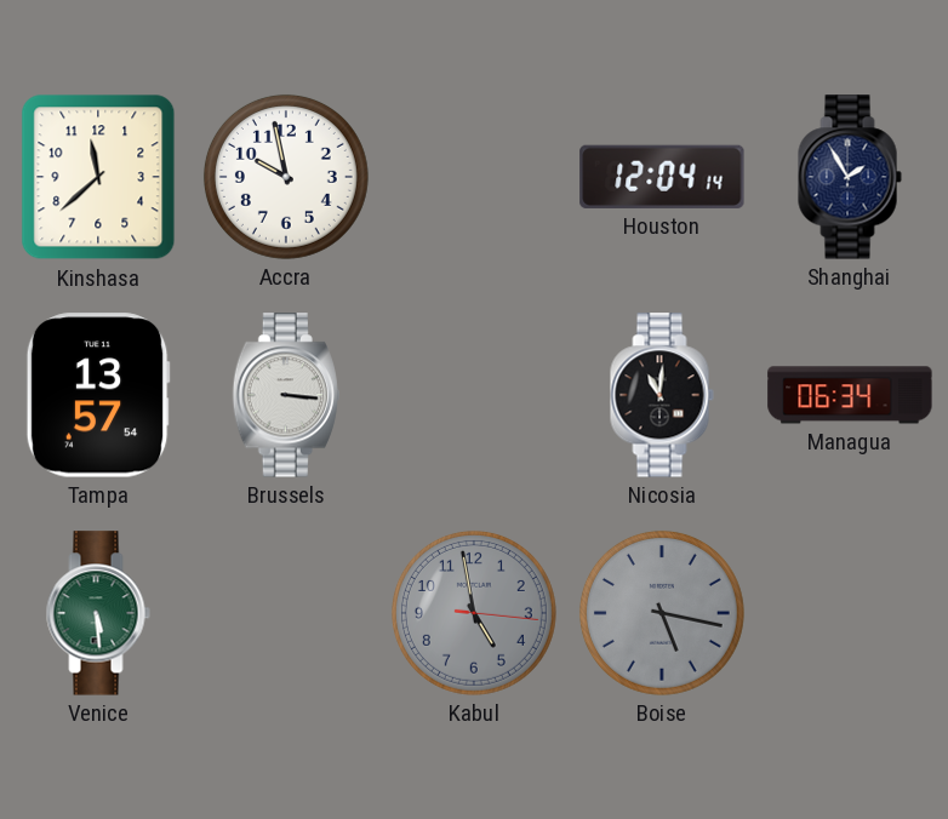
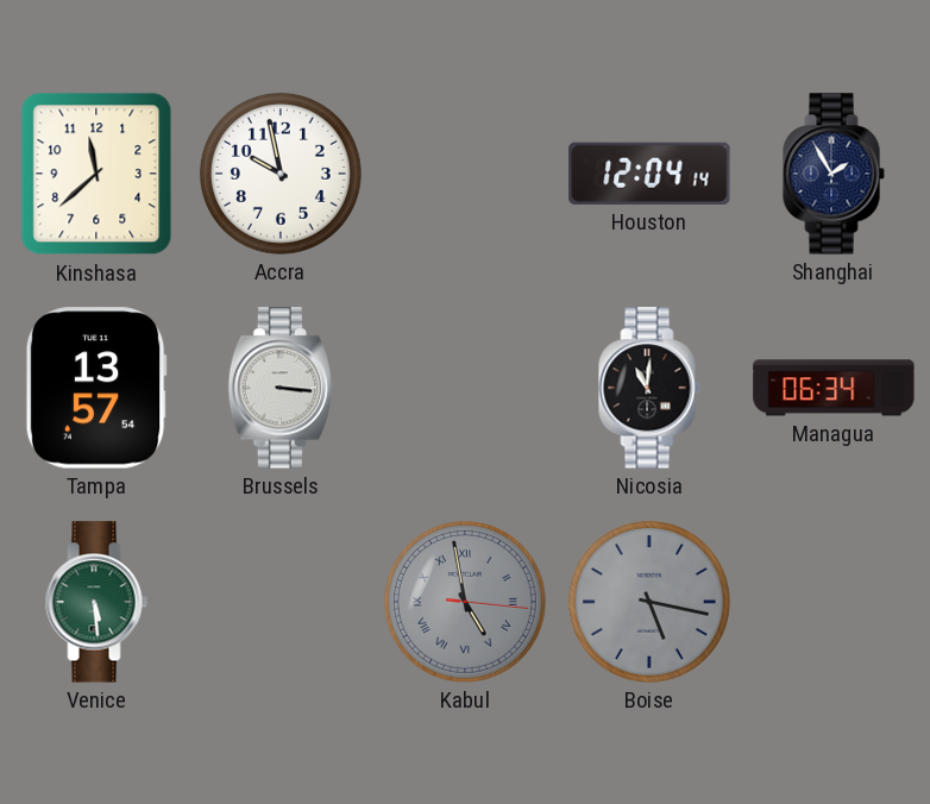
Kabul numerals: Arabic -> Roman (465, 602)
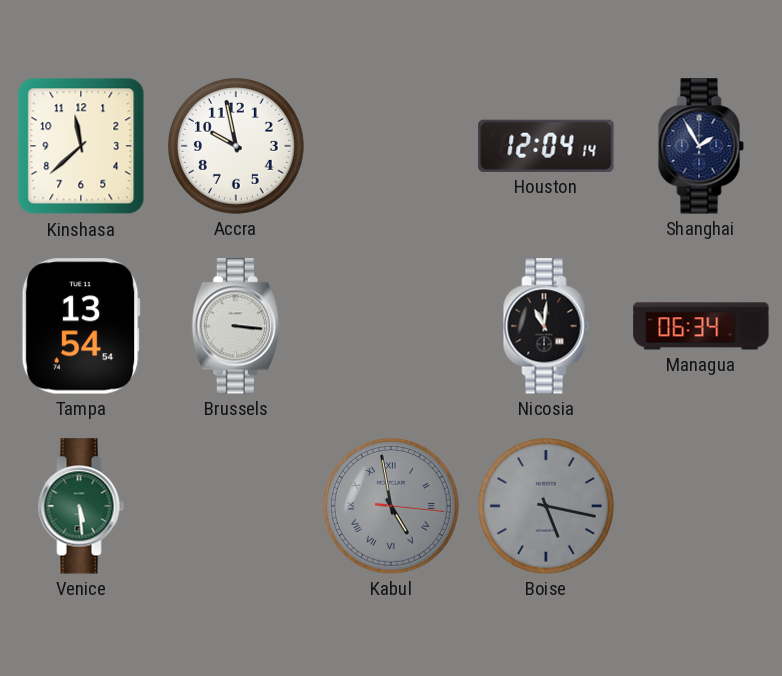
Tampa: 13:57 -> 13:54 (81, 326)
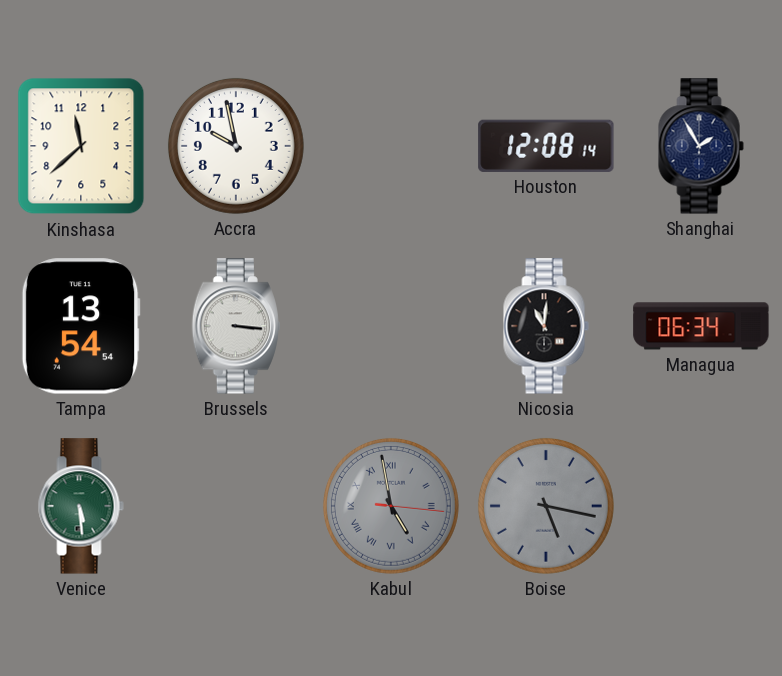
Houston: 12:04 -> 12:08 (546, 146)
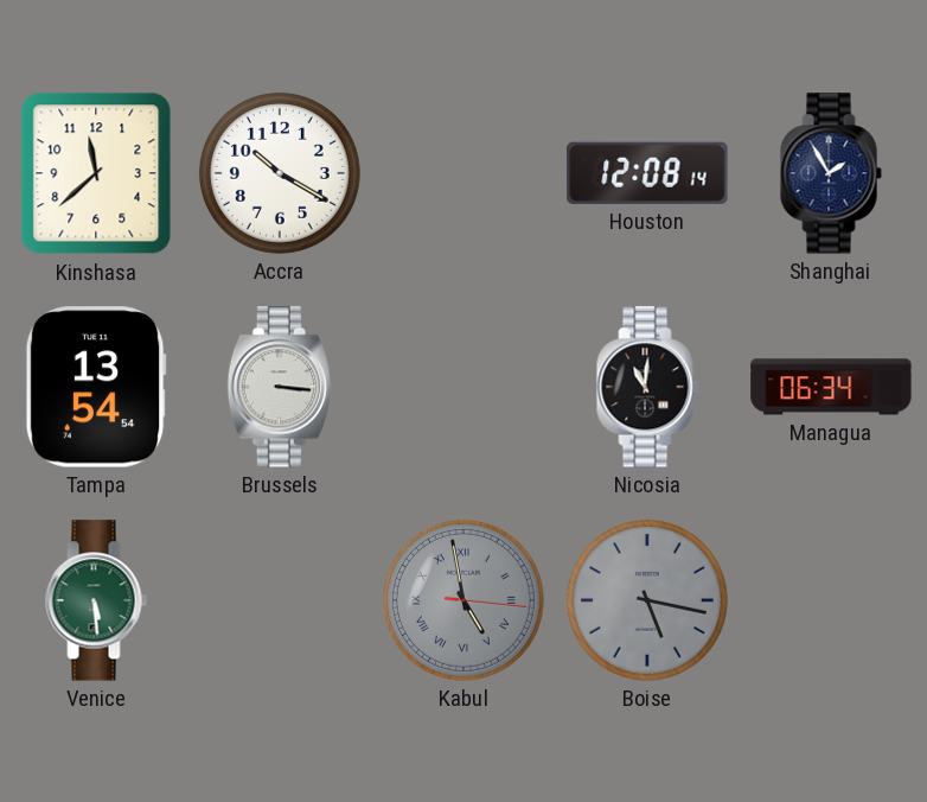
Accra: 9:58 -> 10:20 (280, 173)
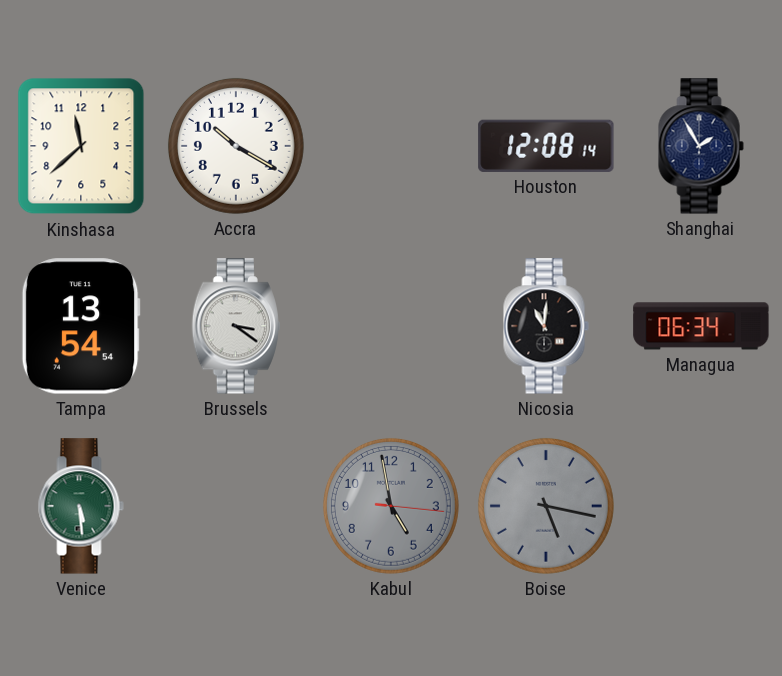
Brussels: 3:16 -> 3:21 (236, 326)
Kabul numerals: Roman -> Arabic (391, 506)
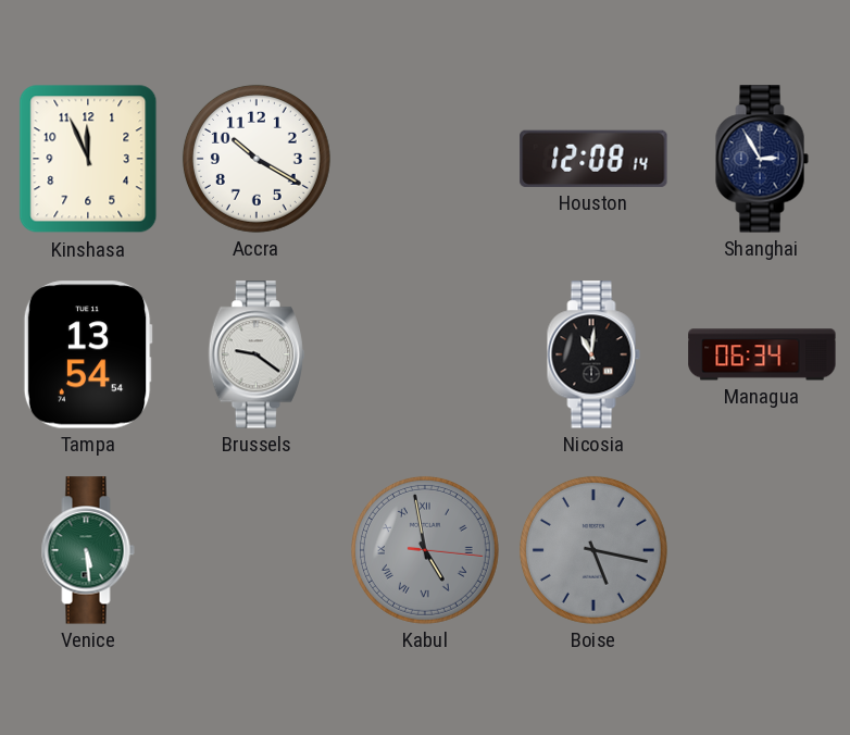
Kinshasa: 11:38 -> 11:56 (88, 159)
Shanghai: 1:55 -> 2:55 (762, 159)
Brussels: 3:21 -> 9:21 (257, 354)
Kabul numerals: Arabic -> Roman (425, 550)
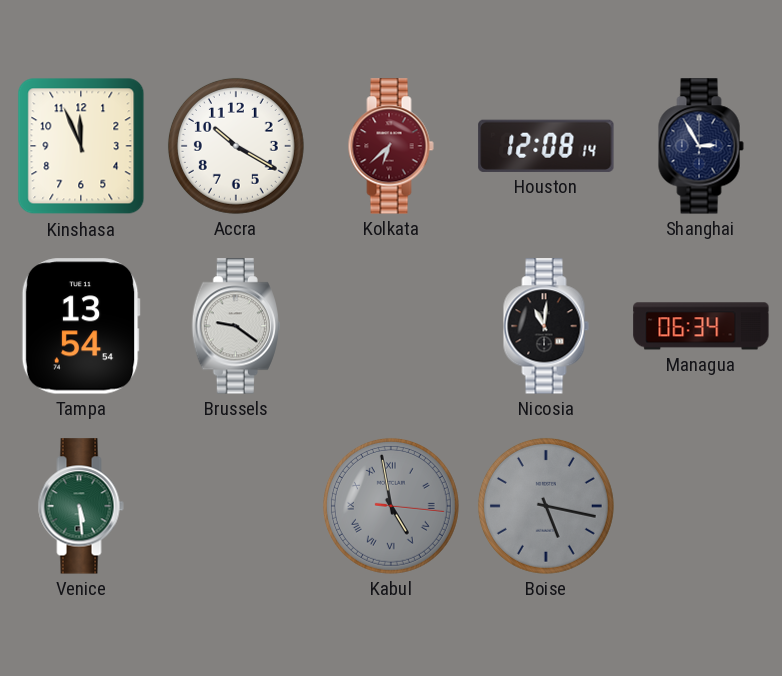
Kolkata: none -> 6:38 (391, 146)
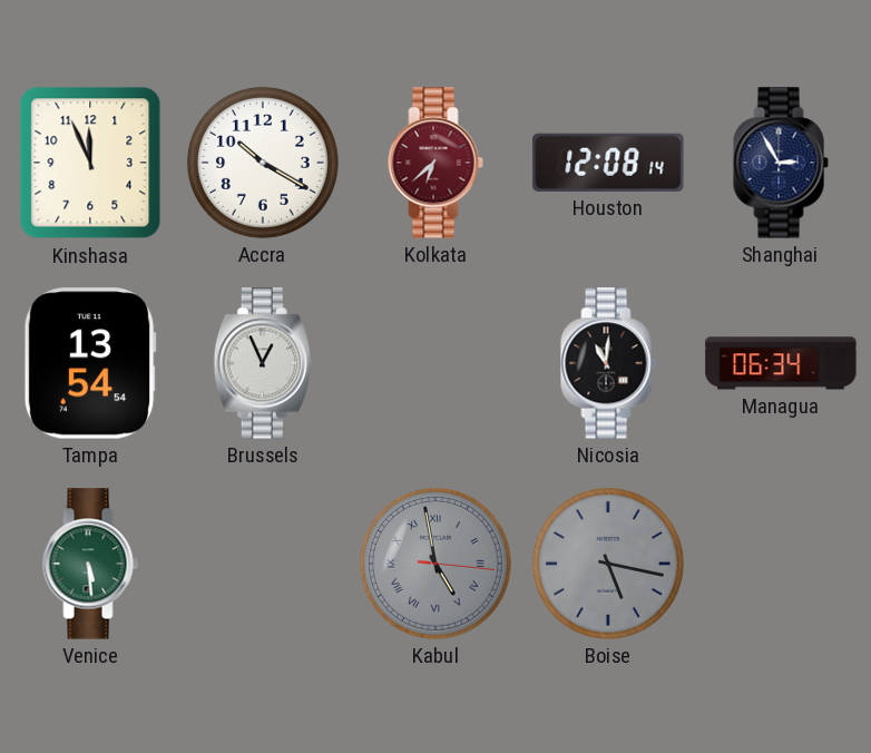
Brussels: 9:21 -> 12:56 (263, 363)
